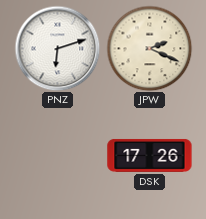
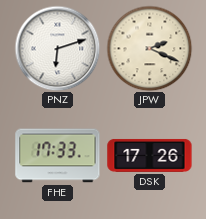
FHE: none -> 17:33 (58, 156)
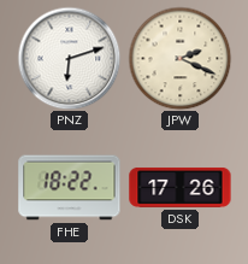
FHE: 17:33 -> 18:22 (70, 188)
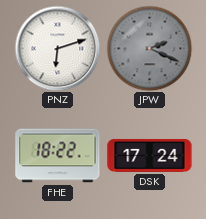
JPW dial: cream -> grey (149, 48)
DSK: 17:26 -> 17:24 (150, 155)
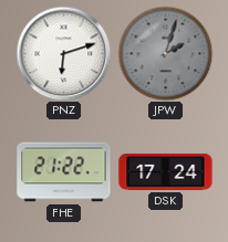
JPW: 2:19 -> 2:03 (165, 53)
FHE: 18:22 -> 21:22 (64, 172)
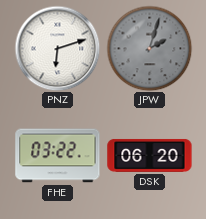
FHE: 21:22 -> 03:22 (58, 156)
DSK: 17:24 -> 06:20 (150, 155)
